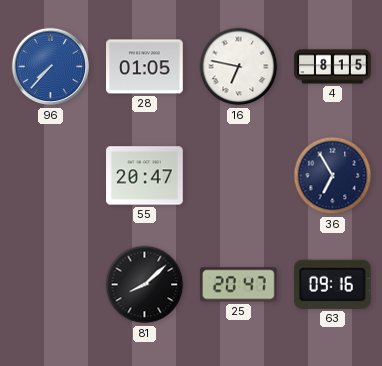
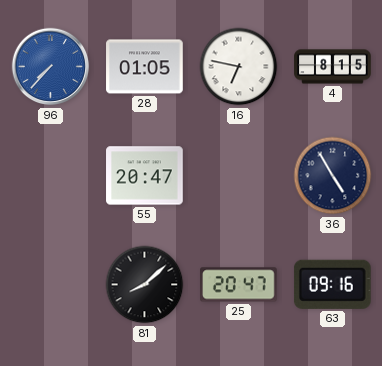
36: 6:55 -> 4:55 (333, 176)
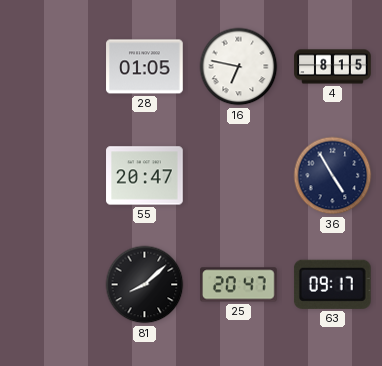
96: 7:37 -> none (51, 67)
63: 09:16 -> 09:17 (332, 284)
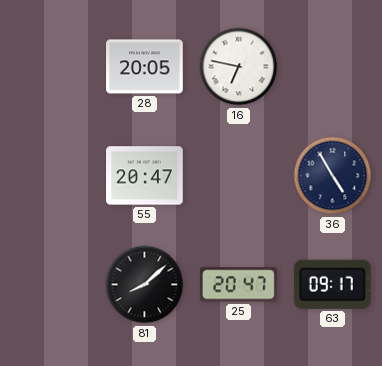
28: 01:05 -> 20:05 (145, 67)
4: 8:15 -> none (333, 67)
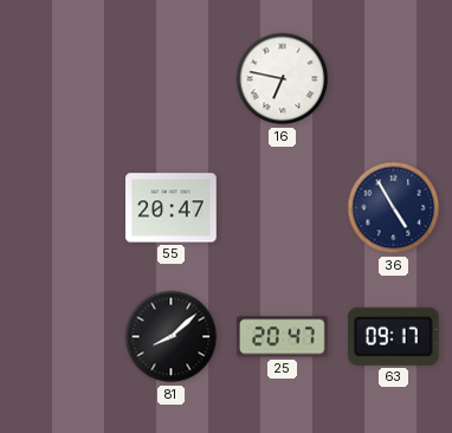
28: 20:05 -> none (145, 67)
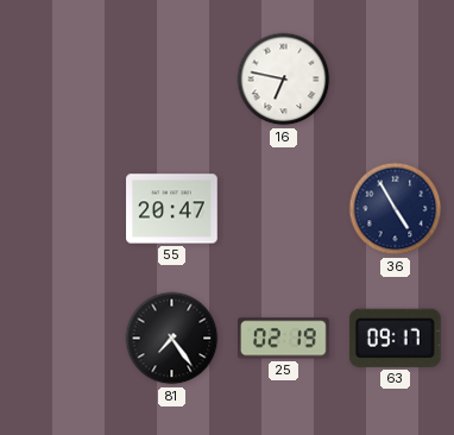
81: 8:08 -> 7:24 (172, 339)
25: 20:47 -> 02:19 (284, 339)
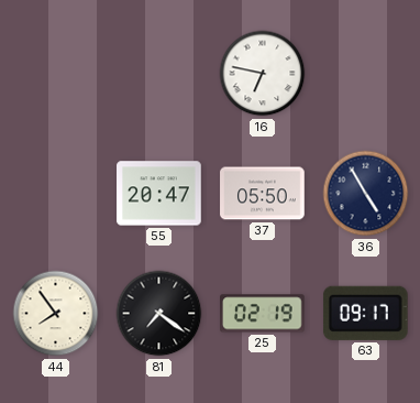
37: none -> 05:50 (263, 194)
44: none -> 7:54 (56, 314)
81: 7:24 -> 7:21 (159, 314)
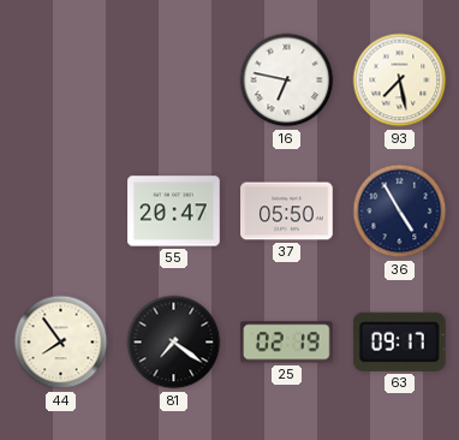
93: none -> 7:28 (400, 81)
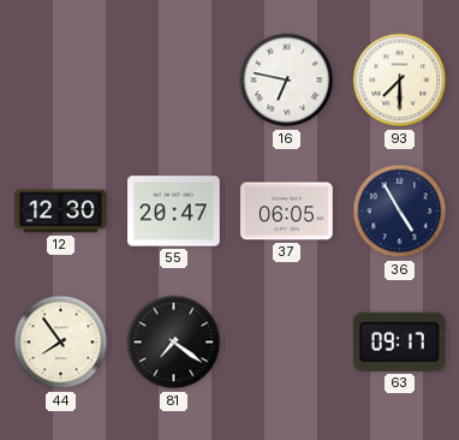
93: 7:28 -> 7:30 (400, 81)
12: none -> 12:30 (61, 212)
37: 05:50 -> 06:05 (287, 212)
25: 02:19 -> none (287, 343)
